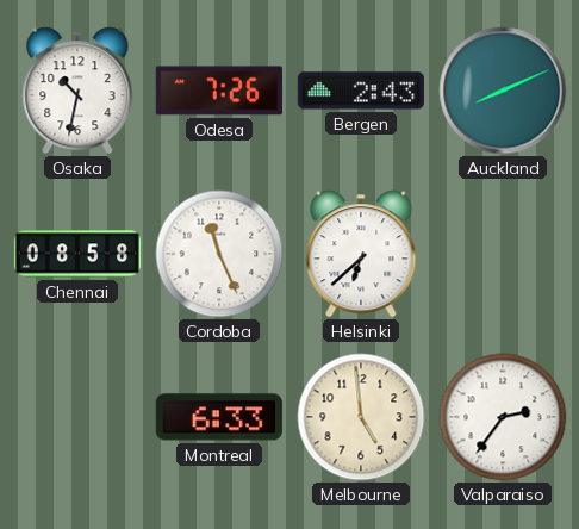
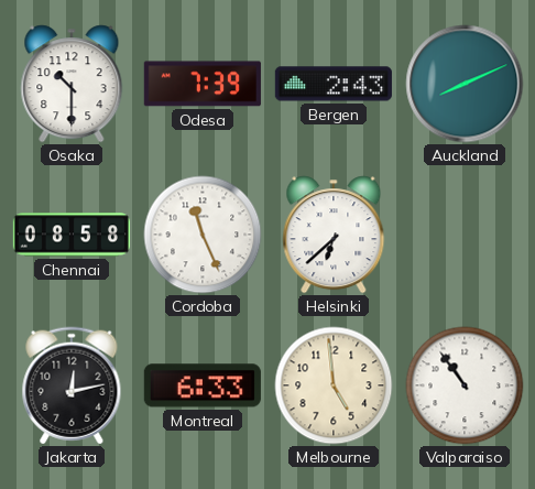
Osaka: 10:32 -> 10:30 (72, 84)
Odesa: 7:26 -> 7:39 (203, 84)
Jakarta: none -> 12:13 (72, 385)
Valparaiso: 2:36 -> 10:54 (465, 385)
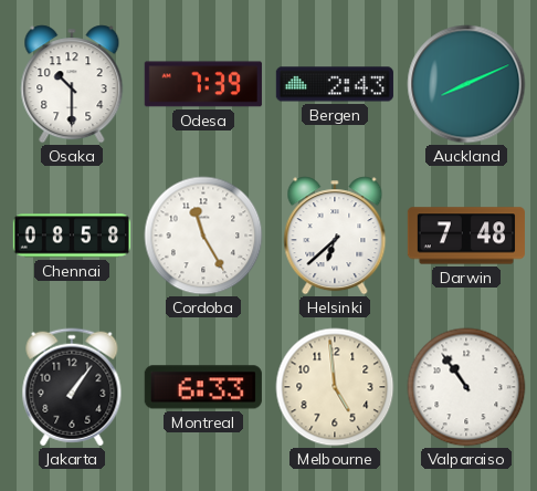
Cordoba: 11:26 -> 11:25 (203, 236)
Darwin: none -> 7:48 (466, 236)
Jakarta: 12:13 -> 1:06 (72, 387)
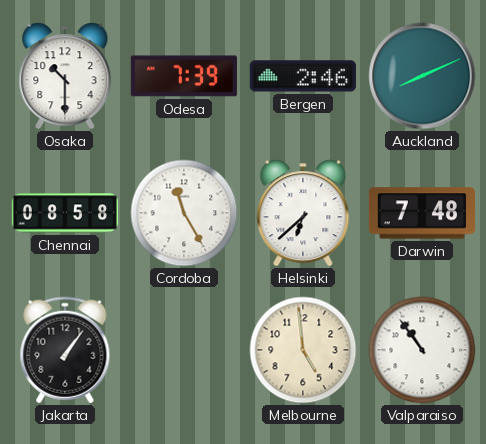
Bergen: 2:43 -> 2:46 (303, 76)
Montreal: 6:33 -> none (203, 387)
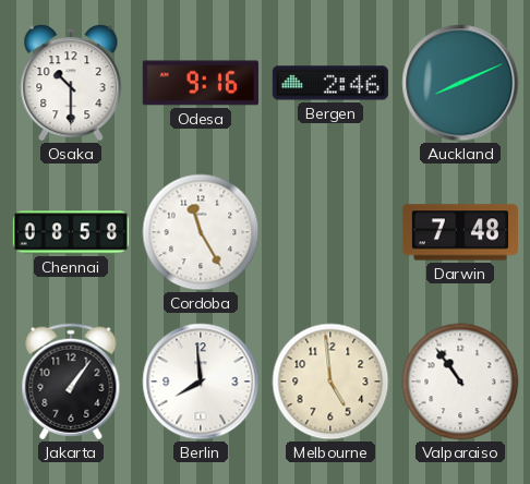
Odesa: 7:39 -> 9:16 (201, 83)
Helsinki: 6:38 -> none (303, 213)
Berlin: none -> 7:59 (201, 382)
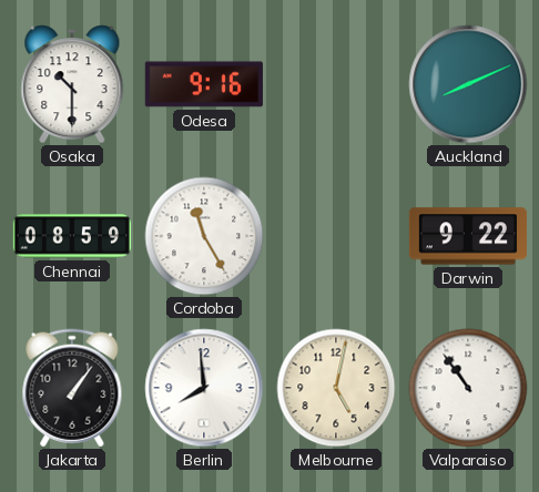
Bergen: 2:46 -> none (330, 83)
Chennai: 08:58 -> 08:59 (71, 236)
Darwin: 7:48 -> 9:22 (468, 236)
Melbourne: 4:59 -> 5:02 (336, 388)
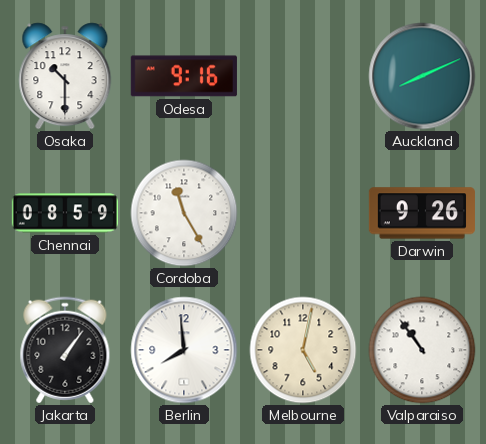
Darwin: 9:22 -> 9:26 (422, 213)
